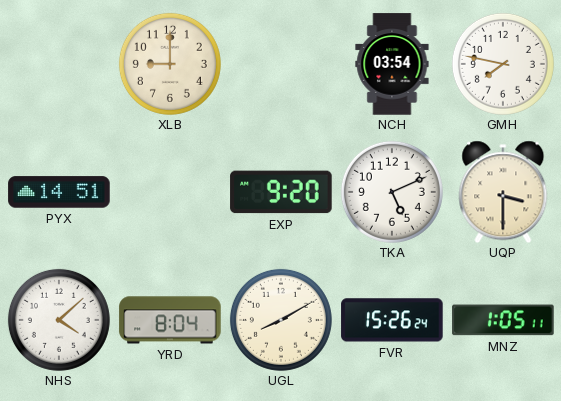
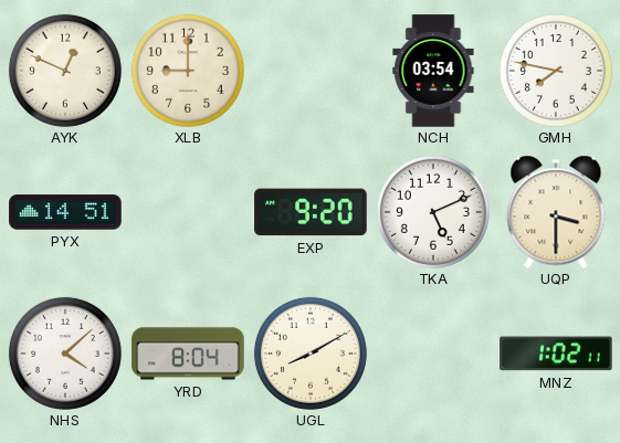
AYK: none -> 12:49 (65, 71)
FVR: 15:26 -> none (392, 320)
MNZ: 1:05 -> 1:02 (556, 354)
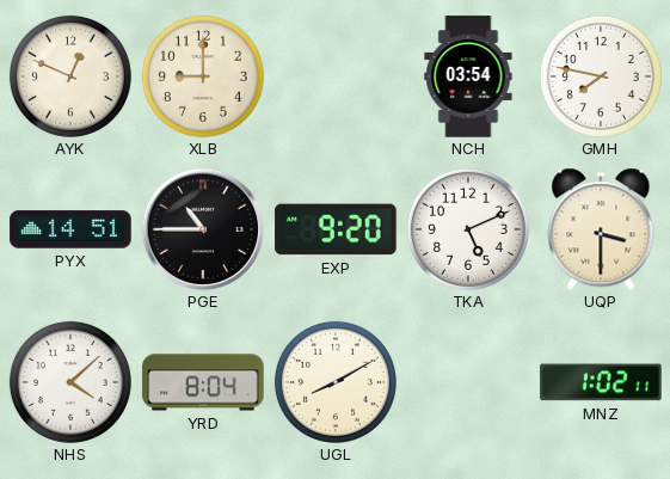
PGE: none -> 10:45 (202, 228)
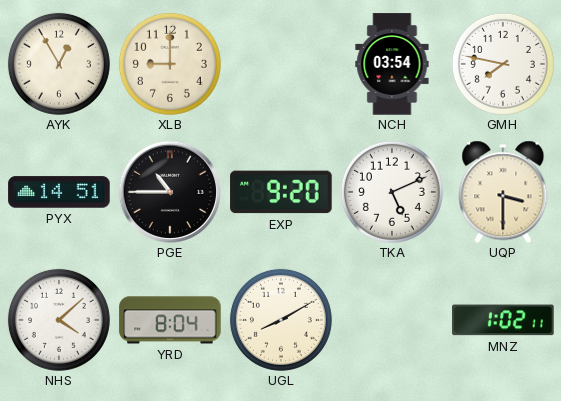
AYK: 12:49 -> 12:55 (59, 64)
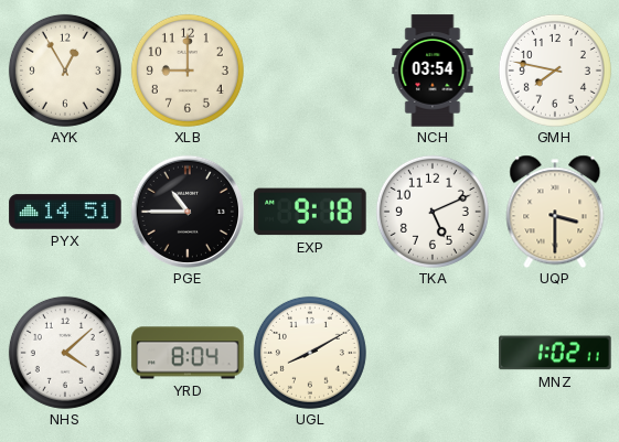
EXP: 9:20 -> 9:18 (310, 212)
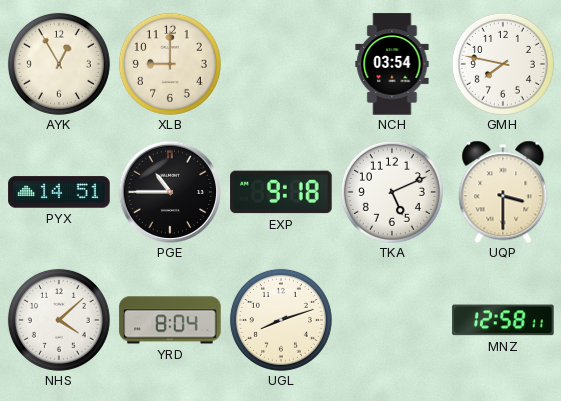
UGL: 8:10 -> 8:12 (281, 320)
MNZ: 1:02 -> 12:58 (503, 320)
